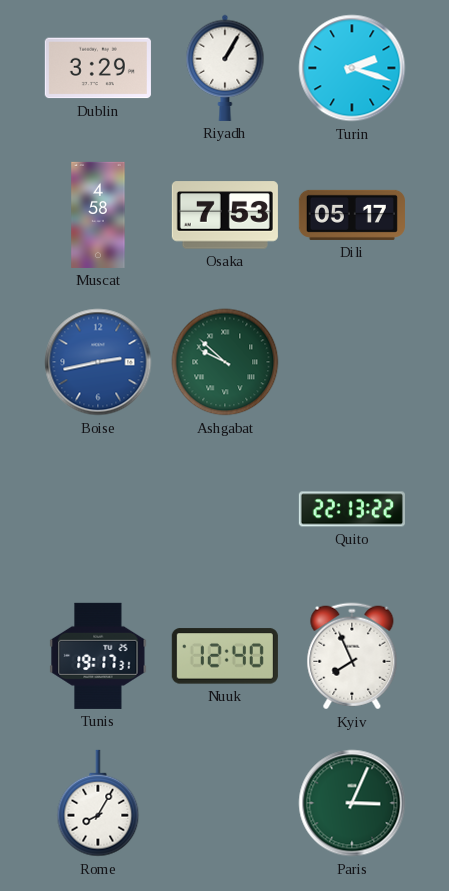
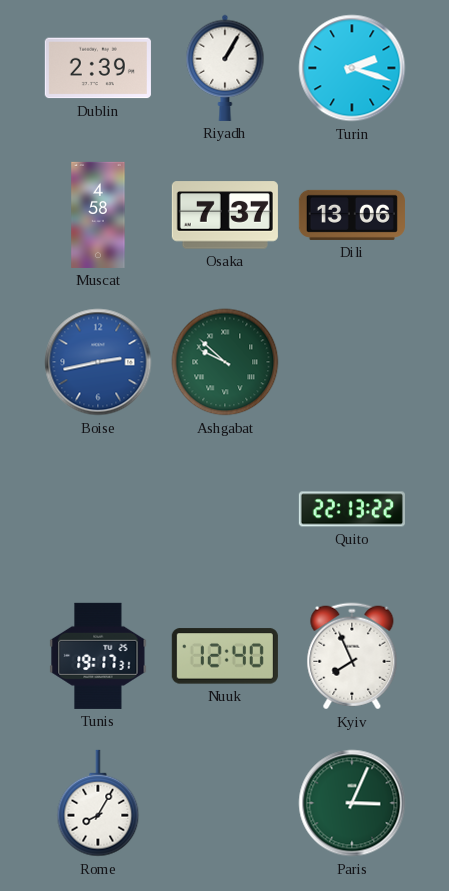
Dublin: 3:29 -> 2:39 (98, 68)
Osaka: 7:53 -> 7:37 (225, 215)
Dili: 05:17 -> 13:06 (352, 215)
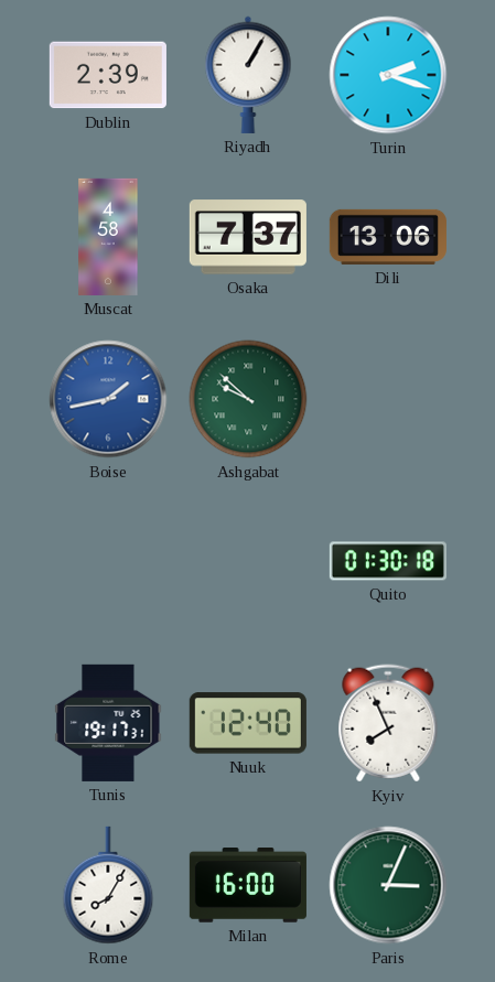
Boise: 2:43 -> 1:43 (108, 399)
Quito: 22:13 -> 01:30 (388, 561)
Milan: none -> 16:00 (248, 885)
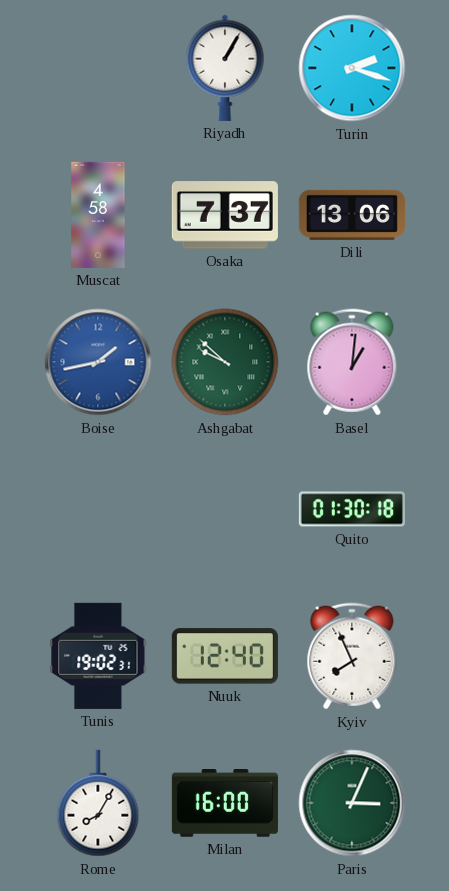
Dublin: 2:39 -> none (108, 75)
Basel: none -> 1:01 (352, 362)
Tunis: 19:17 -> 19:02 (98, 656)
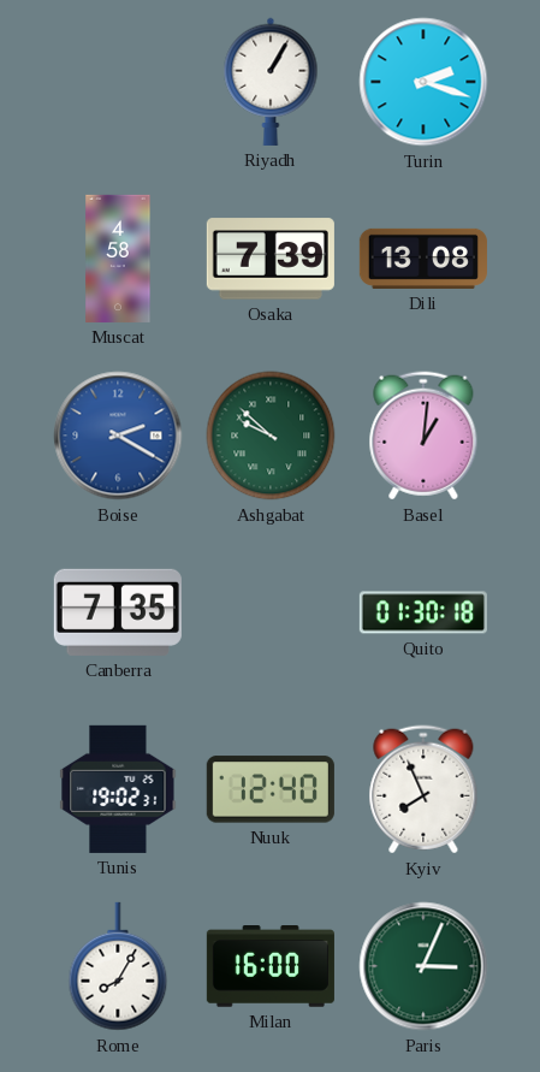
Osaka: 7:37 -> 7:39 (271, 259)
Dili: 13:06 -> 13:08 (423, 259)
Boise: 1:43 -> 2:20 (118, 436)
Canberra: none -> 7:35 (118, 612)
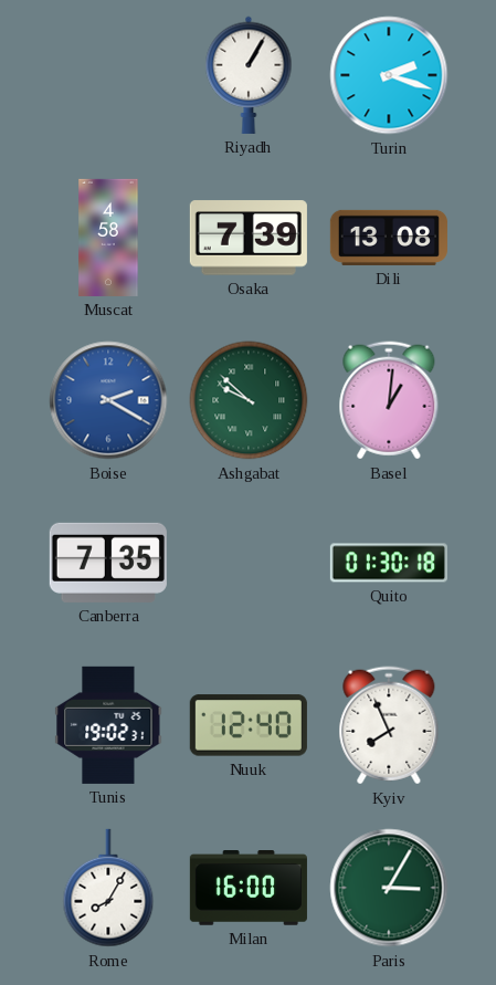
Paris: 3:04 -> 3:05 (389, 888)
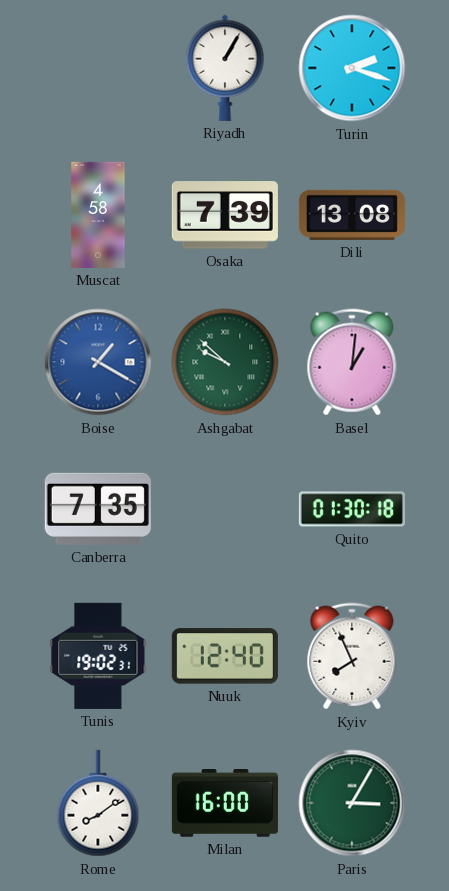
Boise: 2:20 -> 1:20 (98, 362)
Rome: 8:05 -> 8:09 (98, 803)
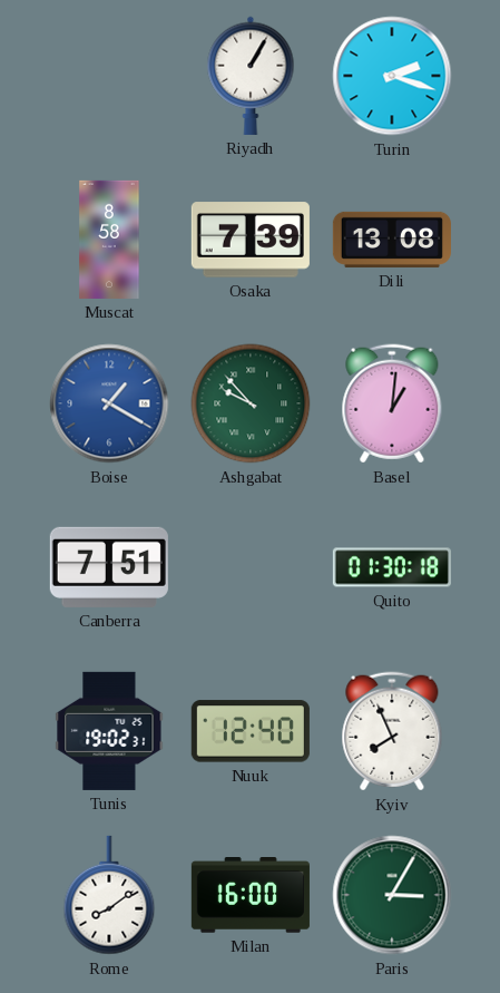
Muscat: 4:58 -> 8:58 (109, 240)
Ashgabat: 9:52 -> 9:53 (251, 403)
Canberra: 7:35 -> 7:51 (109, 567)
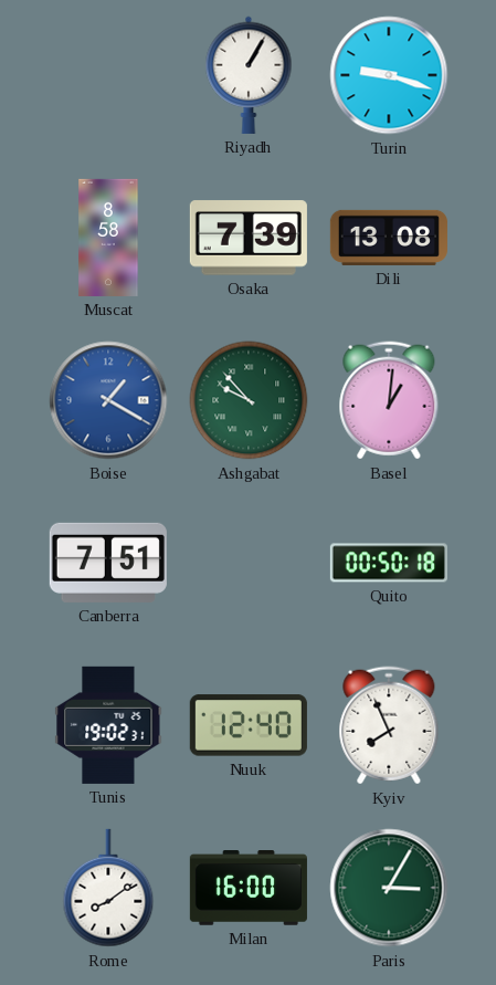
Turin: 2:18 -> 9:18 (389, 75)
Quito: 01:30 -> 00:50 (389, 563)
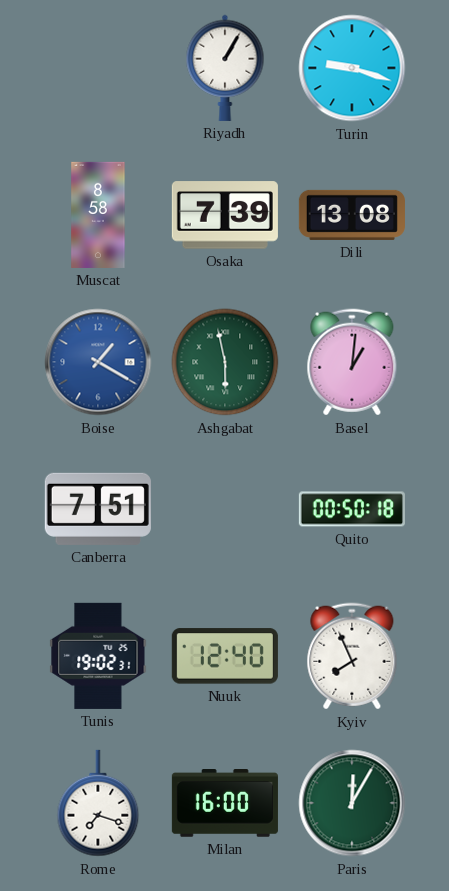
Ashgabat: 9:53 -> 5:58 (225, 362)
Rome: 8:09 -> 7:18 (98, 803)
Paris: 3:05 -> 12:05 (352, 803)
